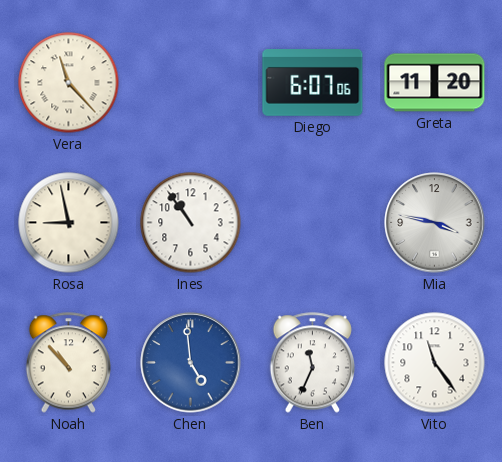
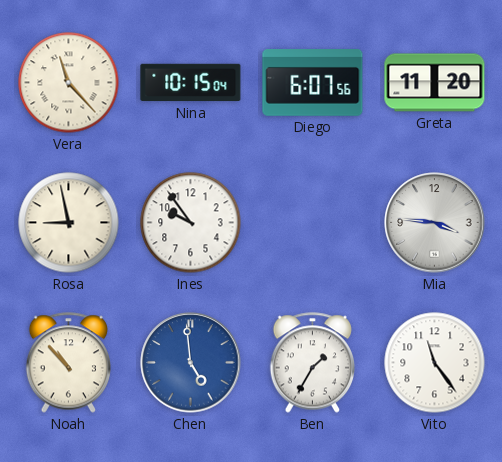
Nina: none -> 10:15 (191, 83)
Diego: 6:07:06 -> 6:07:56 (313, 83)
Ines: 10:54 -> 9:54 (191, 223)
Mia: 3:47 -> 3:46 (435, 223)
Ben: 11:34 -> 1:35 (313, 363)
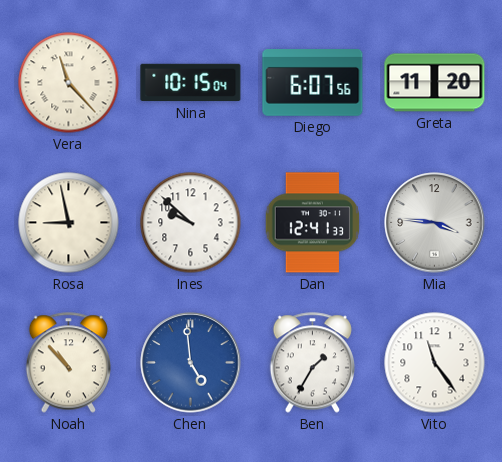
Ines: 9:54 -> 9:52 (191, 223)
Dan: none -> 12:41 (313, 223)
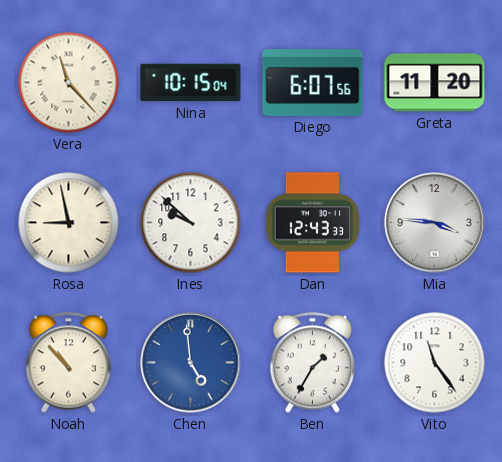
Dan: 12:41 -> 12:43 (313, 223)
